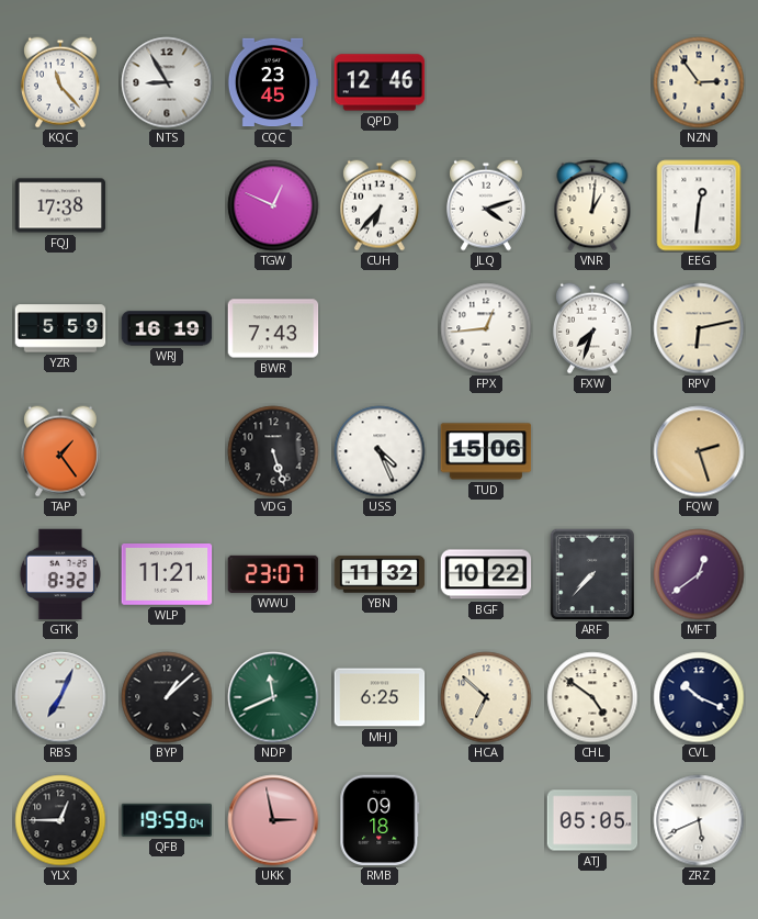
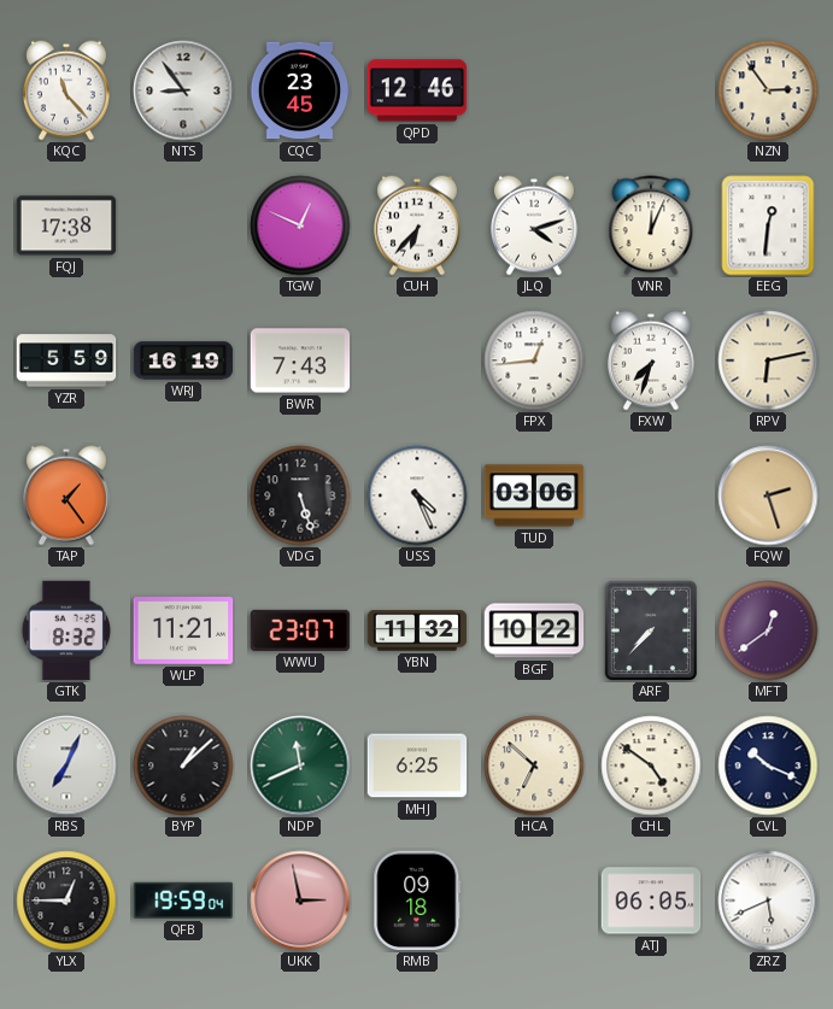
NTS: 8:55 -> 8:54 (183, 90)
VNR: 1:01 -> 12:04 (651, 225)
TUD: 15:06 -> 03:06 (534, 495)
ATJ: 05:05 -> 06:05 (651, 901)
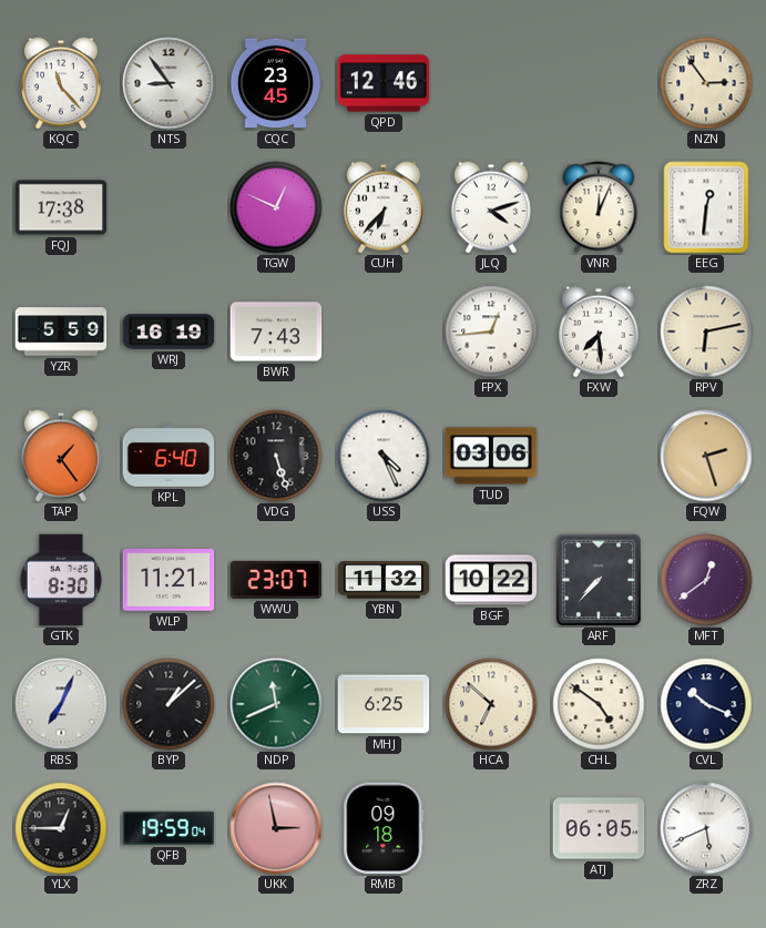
FXW: 7:33 -> 7:29 (599, 332)
KPL: none -> 6:40 (168, 457)
GTK: 8:32 -> 8:30 (61, 580)
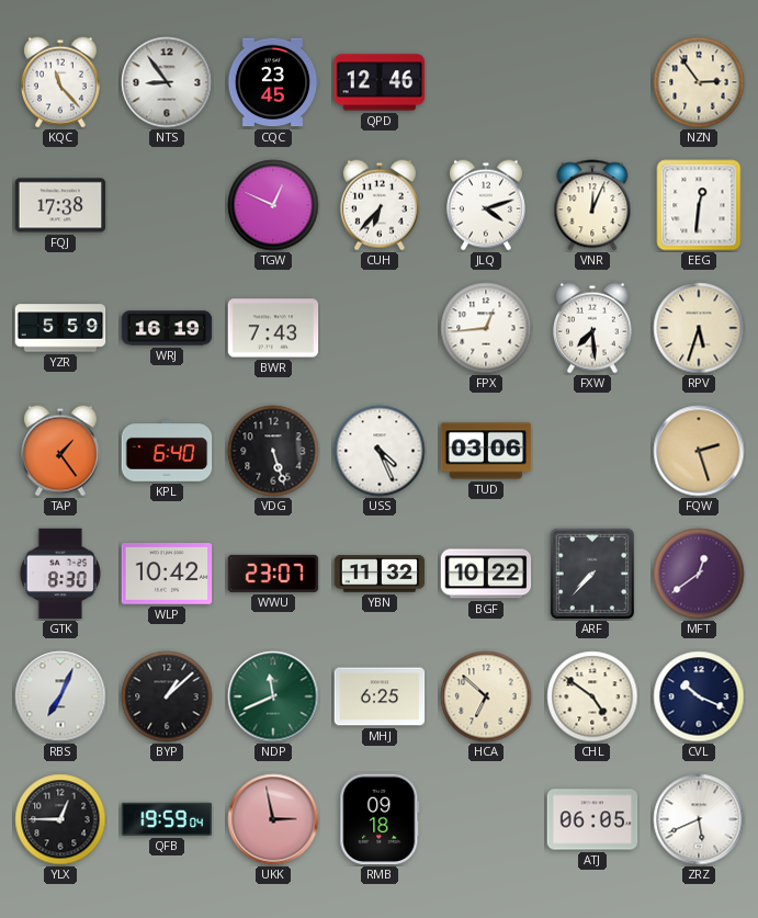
RPV: 6:13 -> 5:33 (699, 328)
WLP: 11:21 -> 10:42 (167, 575)
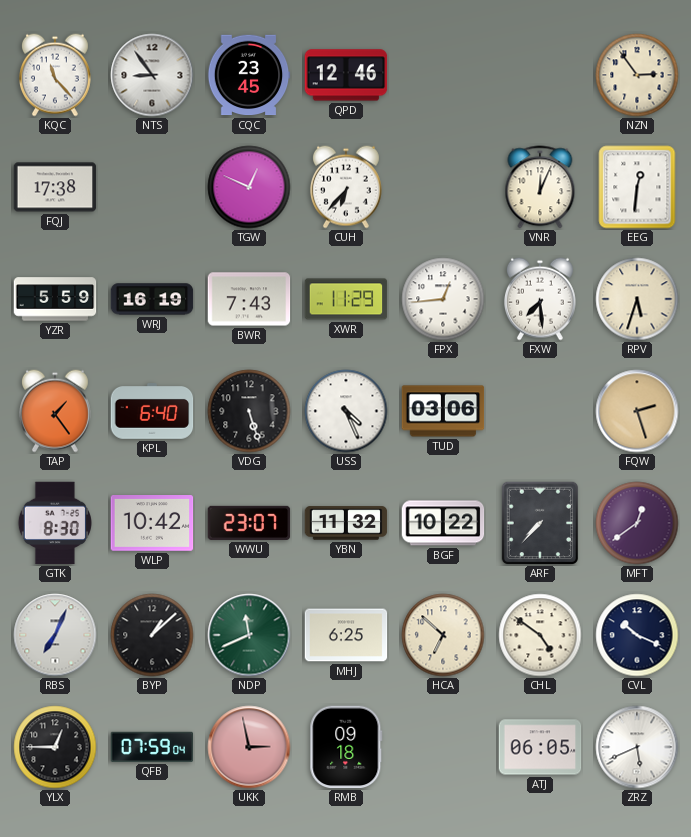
JLQ: 4:12 -> none (486, 205)
XWR: none -> 11:29 (346, 299)
QFB: 19:59 -> 07:59 (152, 747)
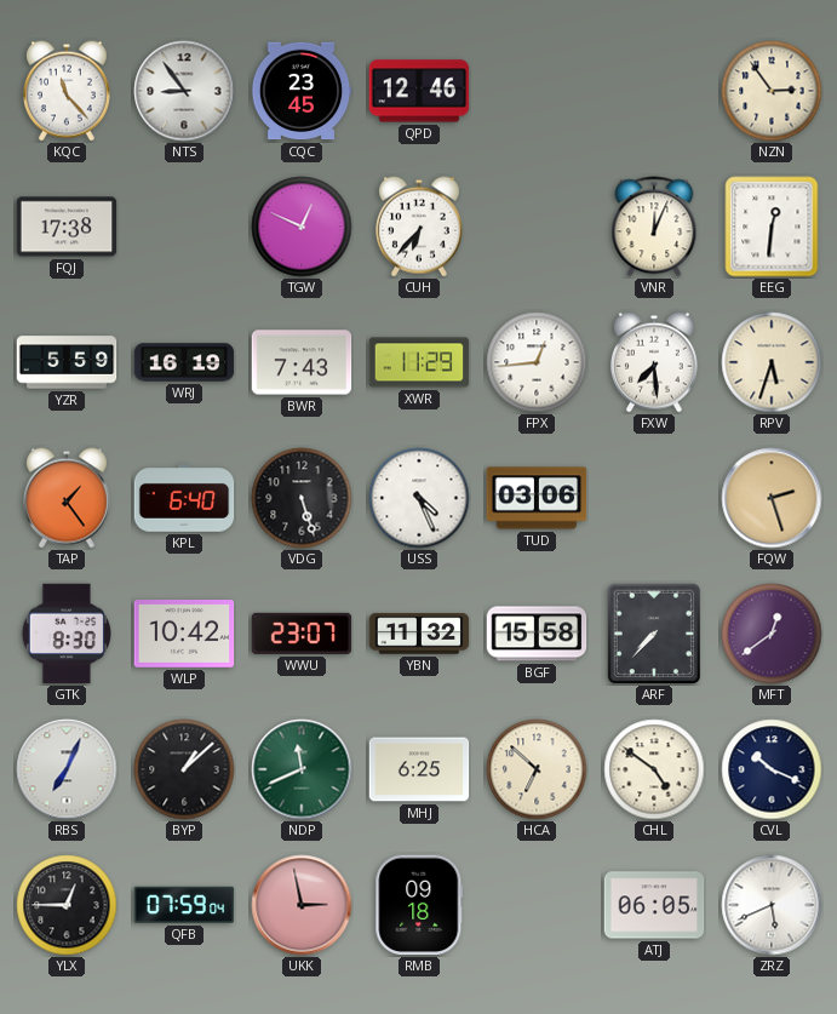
BGF: 10:22 -> 15:58 (537, 634)
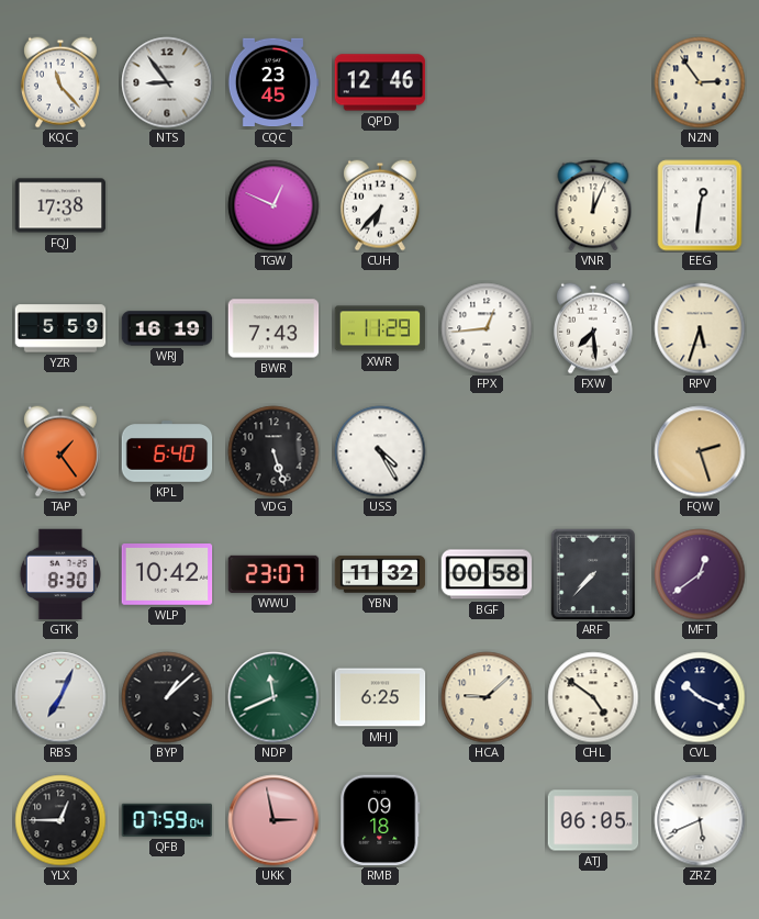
USS: 4:26 -> 4:25 (380, 451)
TUD: 03:06 -> none (537, 498)
BGF: 15:58 -> 00:58 (487, 574)
HCA: 6:52 -> 9:08 (487, 697)
